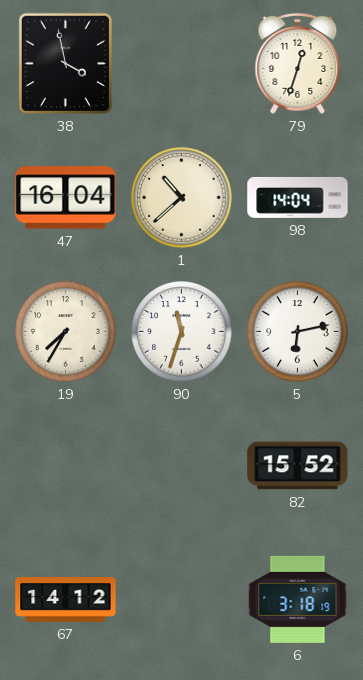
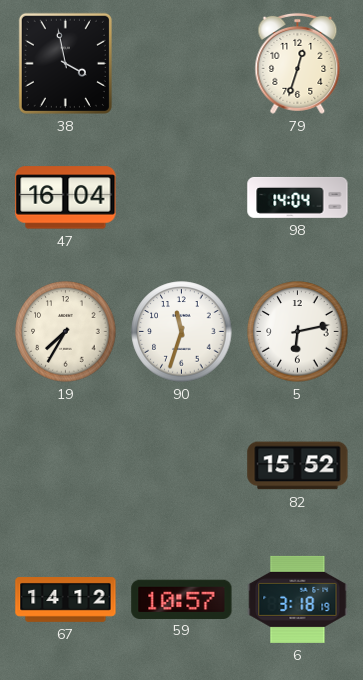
1: 10:38 -> none (182, 198)
59: none -> 10:57 (182, 599)
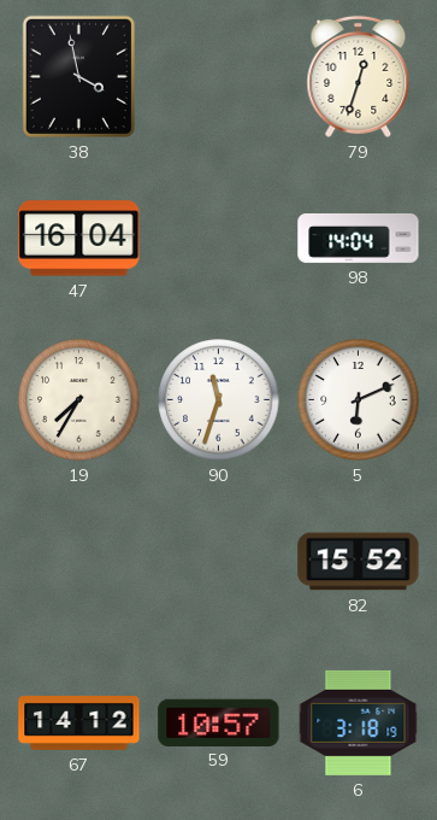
5: 6:13 -> 6:11 (359, 400)
